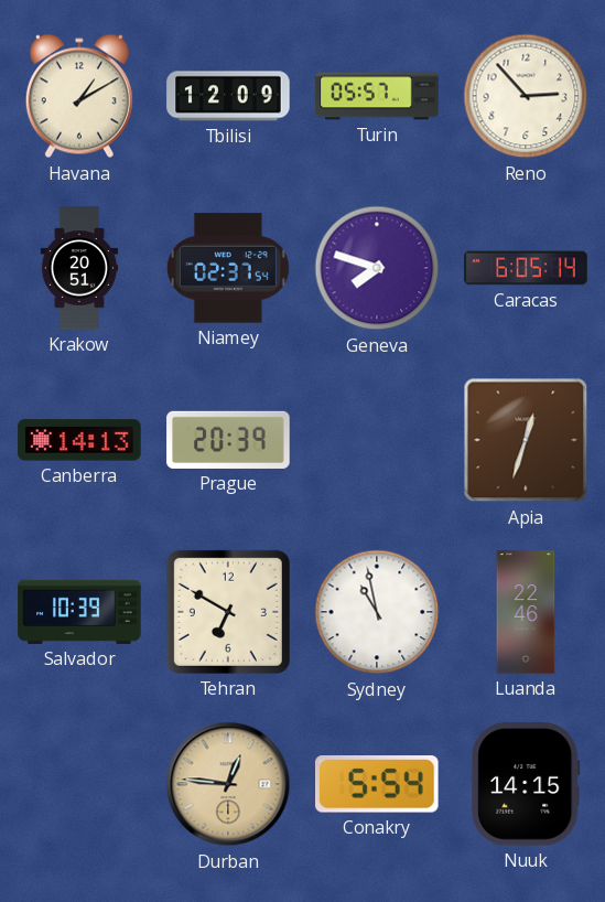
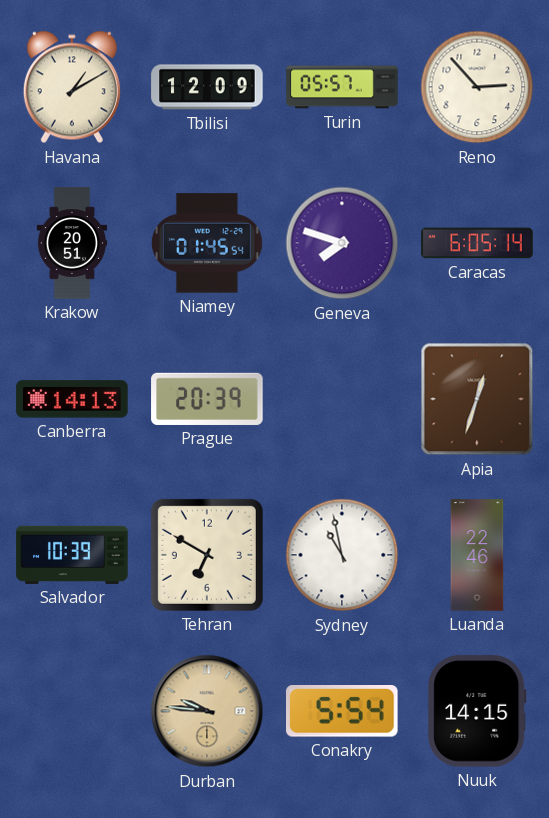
Niamey: 02:37 -> 01:45 (207, 243)
Durban: 12:46 -> 9:46 (207, 711)
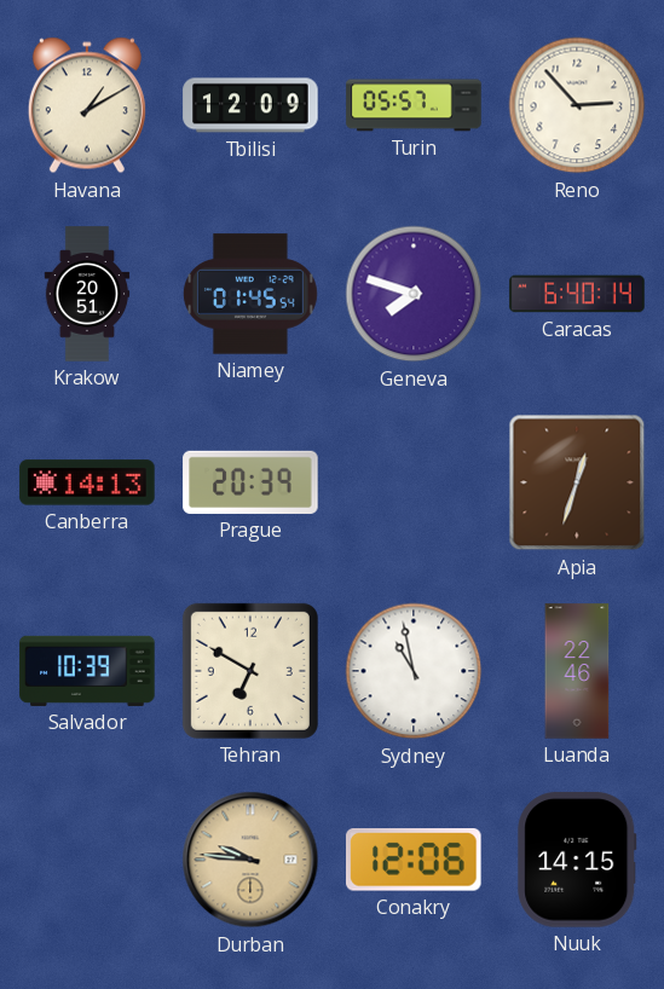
Caracas: 6:05 -> 6:40 (577, 294)
Conakry: 5:54 -> 12:06 (415, 861)
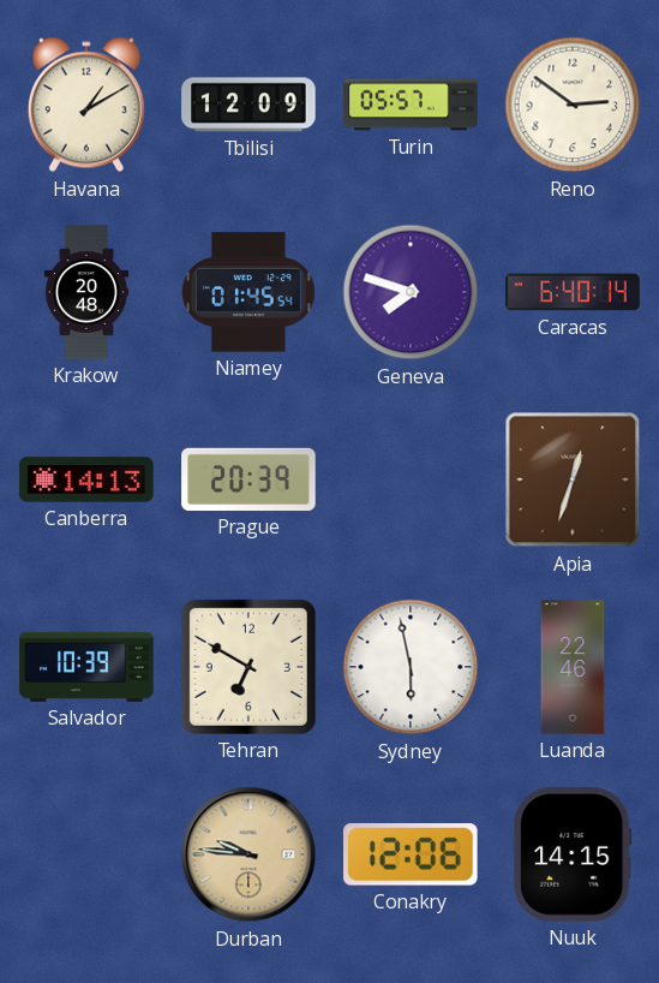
Reno: 2:53 -> 2:51 (573, 105)
Krakow: 20:51 -> 20:48 (86, 292)
Sydney: 10:58 -> 5:58 (411, 667)
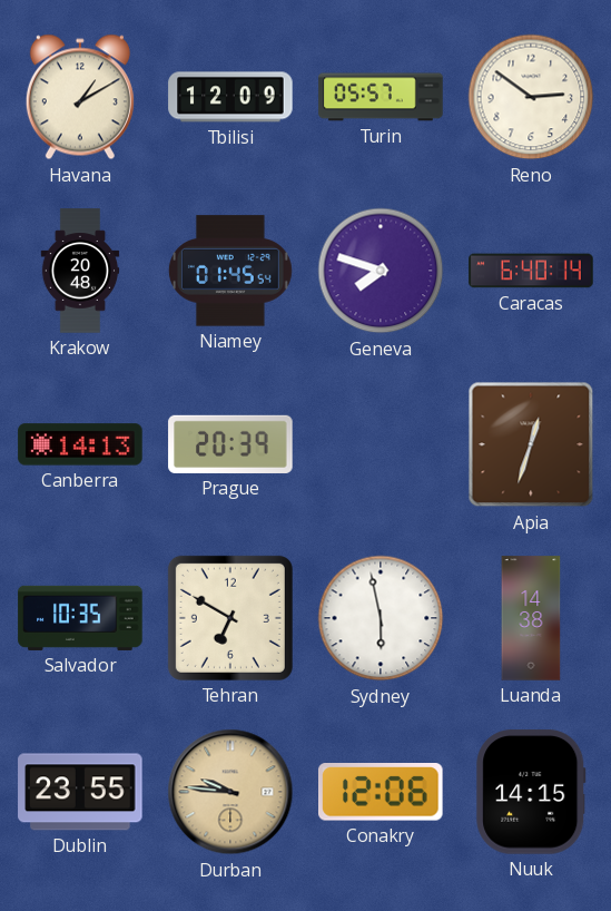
Salvador: 10:39 -> 10:35 (80, 618)
Luanda: 22:46 -> 14:38 (531, 618)
Dublin: none -> 23:55 (80, 792)
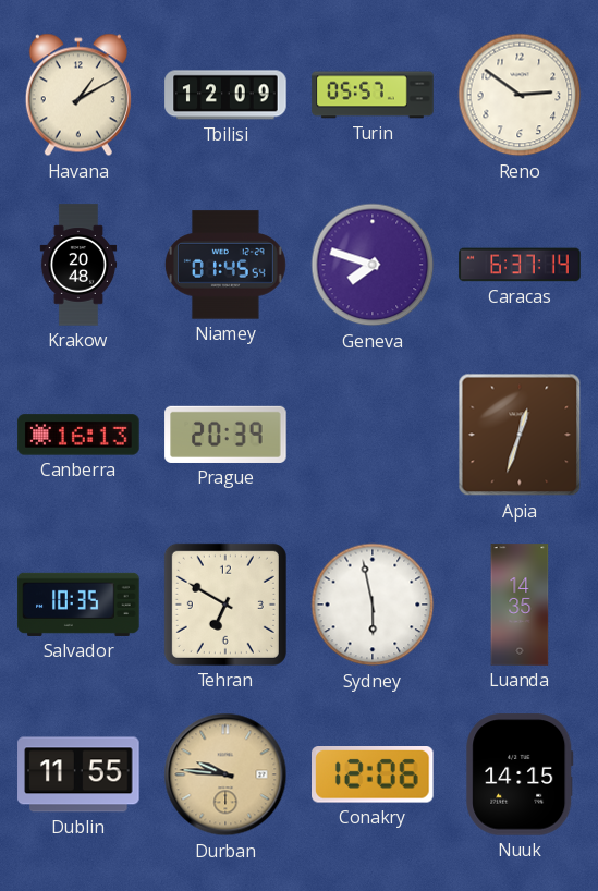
Caracas: 6:40 -> 6:37 (520, 265)
Canberra: 14:13 -> 16:13 (78, 435)
Luanda: 14:38 -> 14:35 (520, 605)
Dublin: 23:55 -> 11:55 (78, 774)
